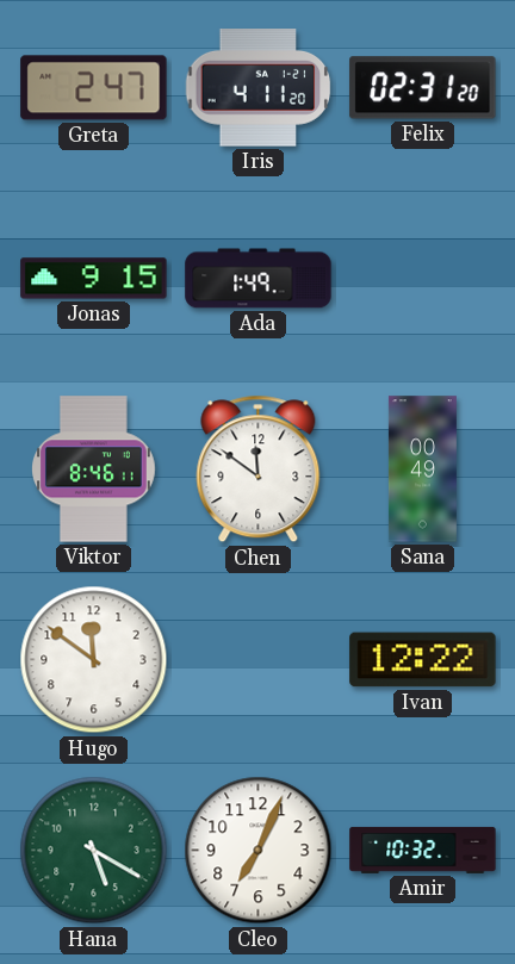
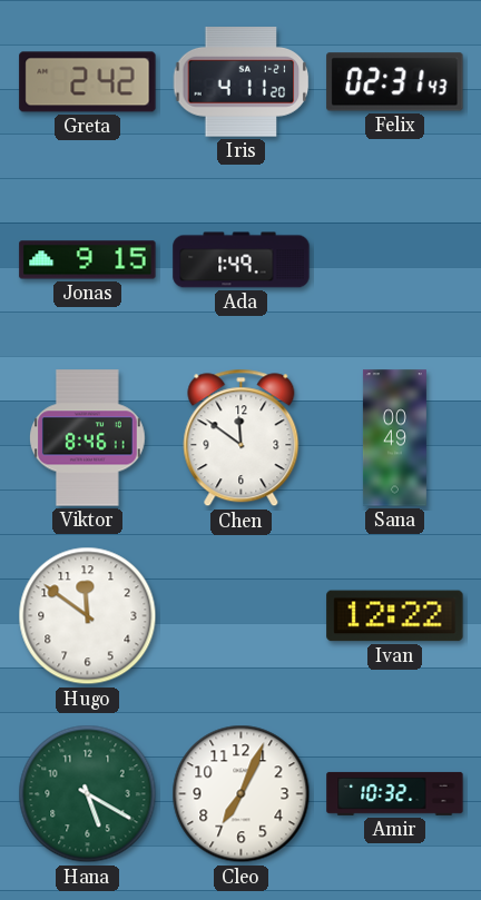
Greta: 2:47 -> 2:42 (88, 82)
Felix: 02:31:20 -> 02:31:43 (395, 82)
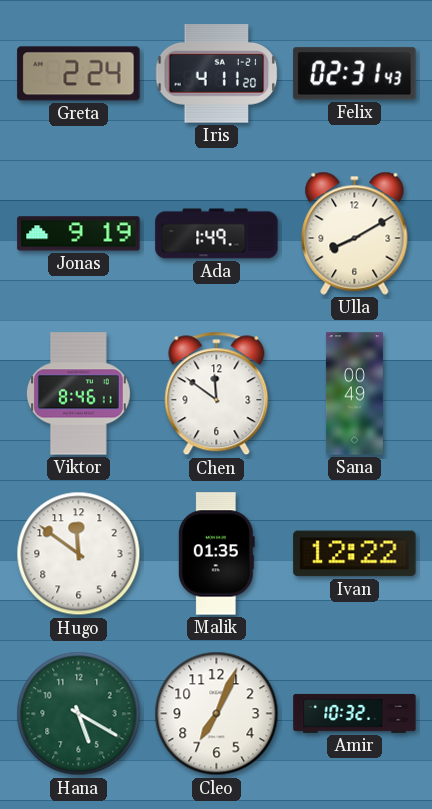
Greta: 2:42 -> 2:24 (79, 74)
Jonas: 9:15 -> 9:19 (79, 234)
Ulla: none -> 8:10 (355, 233)
Malik: none -> 01:35 (216, 554)
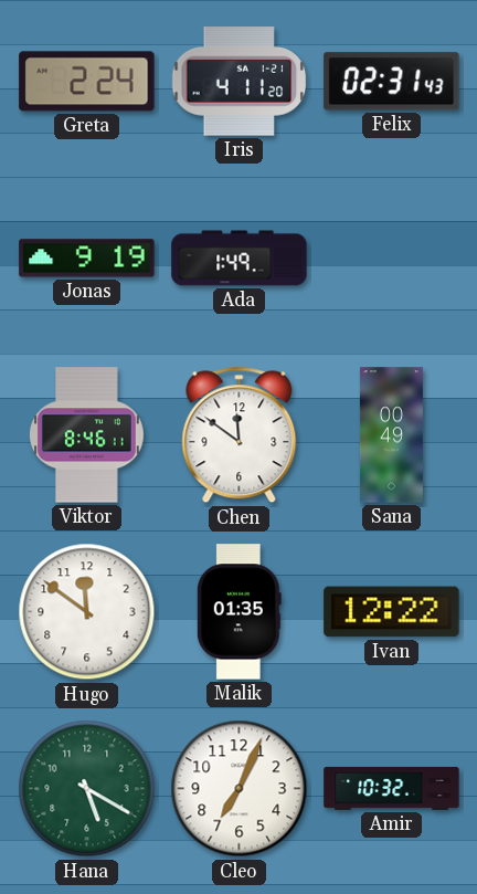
Ulla: 8:10 -> none (355, 233)
